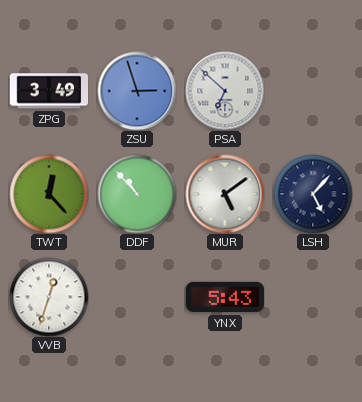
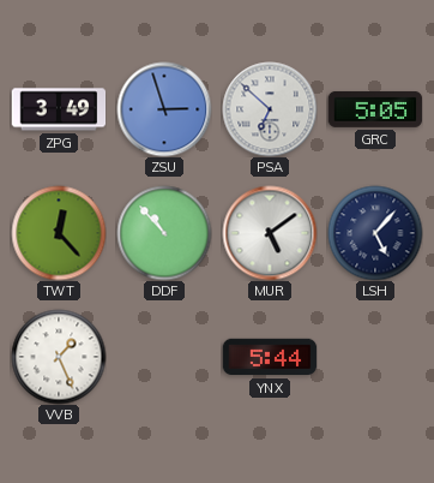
GRC: none -> 5:05 (375, 109)
VVB: 12:33 -> 1:26 (59, 357)
YNX: 5:43 -> 5:44 (270, 357)
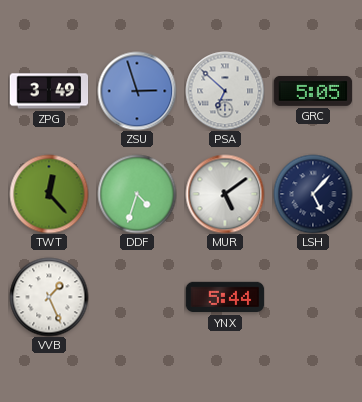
DDF: 10:53 -> 4:33 (137, 194)
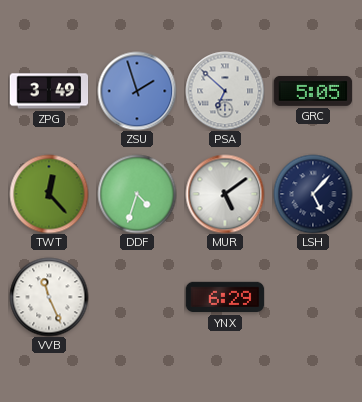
ZSU: 2:57 -> 1:57 (137, 91)
VVB: 1:26 -> 11:26 (49, 297)
YNX: 5:44 -> 6:29 (225, 297)
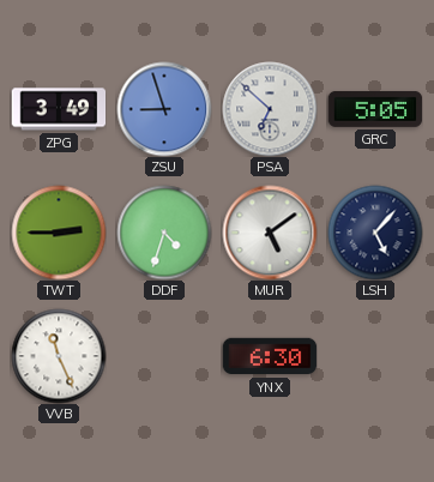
ZSU: 1:57 -> 8:57 (164, 109)
TWT: 12:23 -> 2:45 (59, 233)
YNX: 6:29 -> 6:30 (270, 356)
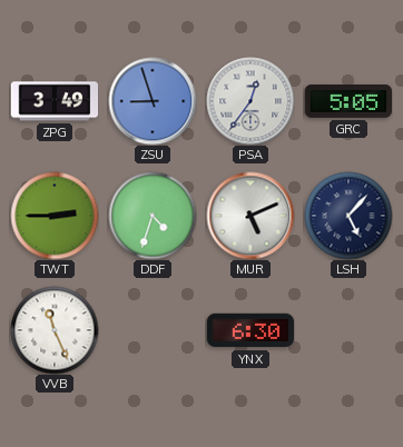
PSA: 6:52 -> 12:36 (250, 101)
MUR: 5:09 -> 5:11 (250, 216)
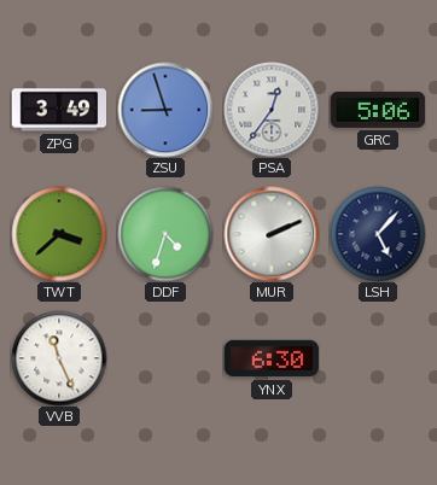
GRC: 5:05 -> 5:06 (378, 110)
TWT: 2:45 -> 3:38 (59, 234)
MUR: 5:11 -> 2:11 (272, 234)
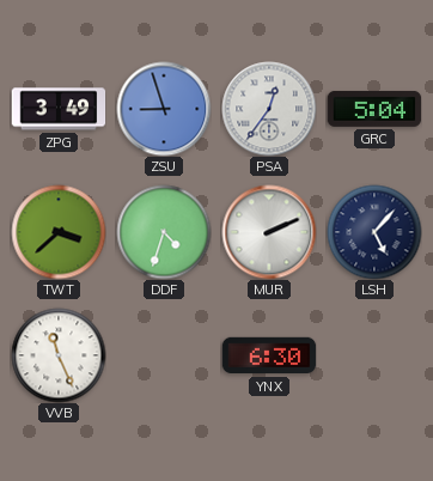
GRC: 5:06 -> 5:04 (374, 109)
